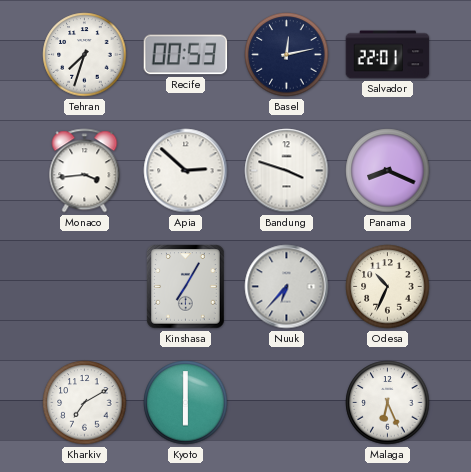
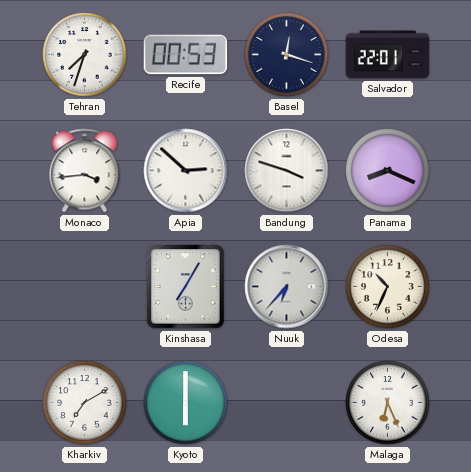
Basel: 12:13 -> 12:18 (287, 55)
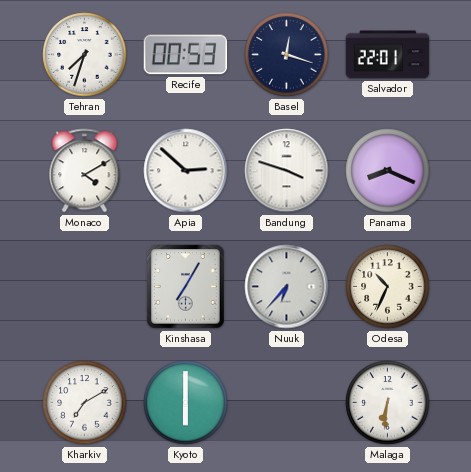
Monaco: 3:44 -> 4:10 (85, 171)
Malaga: 6:26 -> 6:31 (388, 403)
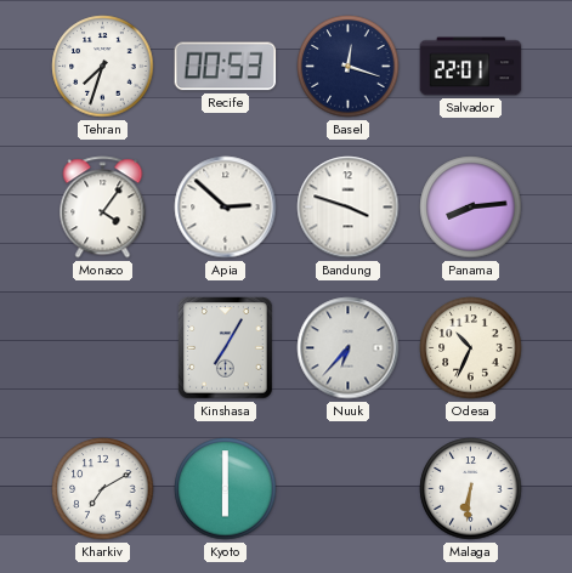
Monaco: 4:10 -> 4:06 (103, 208)
Panama: 8:19 -> 8:14 (471, 208)
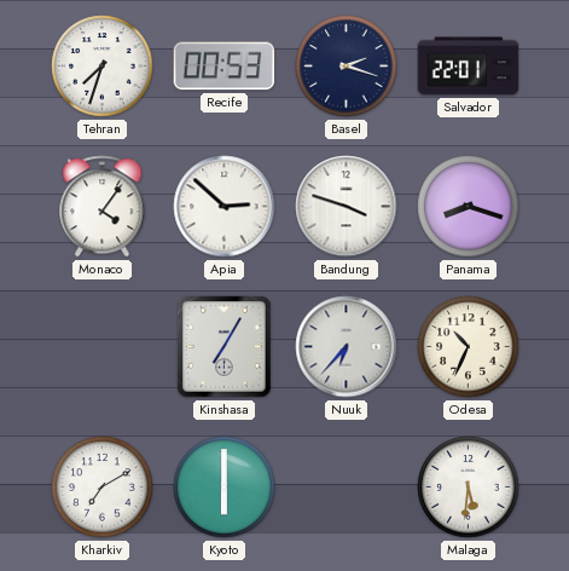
Basel: 12:18 -> 2:18 (347, 67)
Panama: 8:14 -> 8:18 (469, 207)
Malaga: 6:31 -> 5:31 (469, 488)
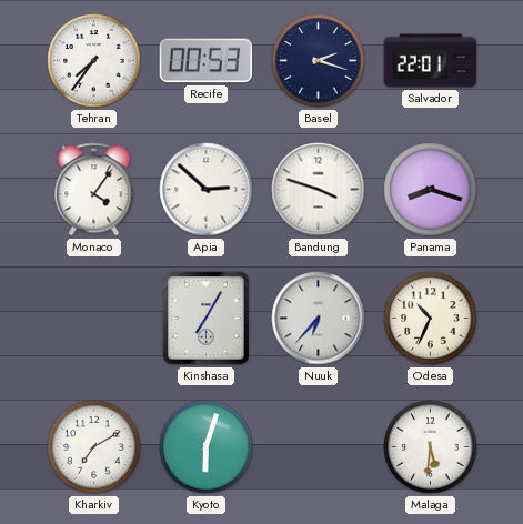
Tehran: 7:33 -> 7:36 (94, 61)
Kyoto: 6:00 -> 6:03 (207, 447)
